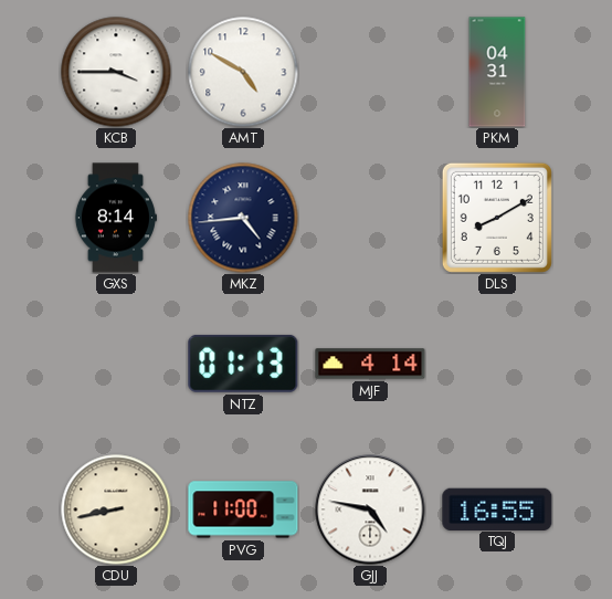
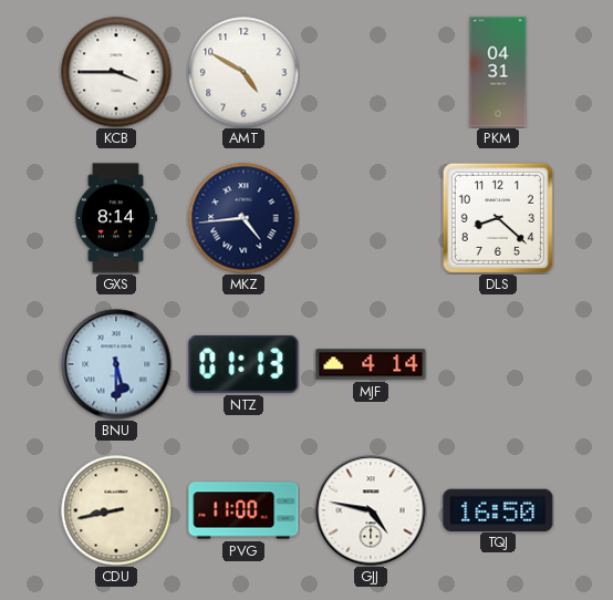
DLS: 8:10 -> 8:22 (498, 218)
BNU: none -> 5:30 (116, 364)
TQJ: 16:55 -> 16:50 (498, 509)
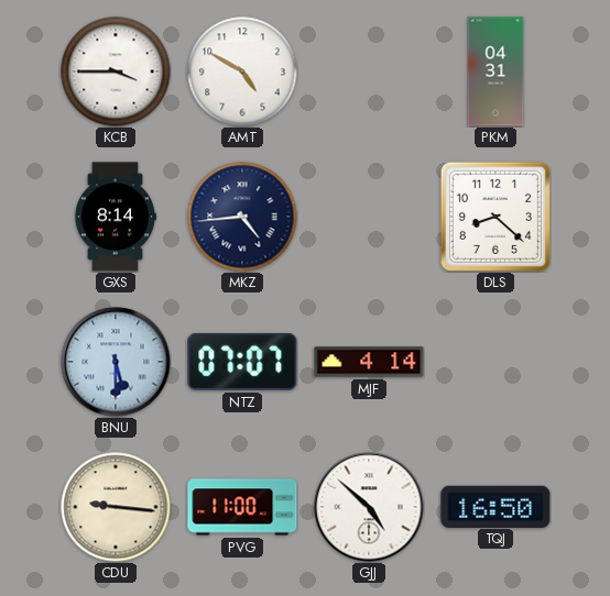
NTZ: 01:13 -> 07:07 (242, 362)
CDU: 8:43 -> 9:16 (116, 507)
GJJ: 4:47 -> 4:52 (369, 507)
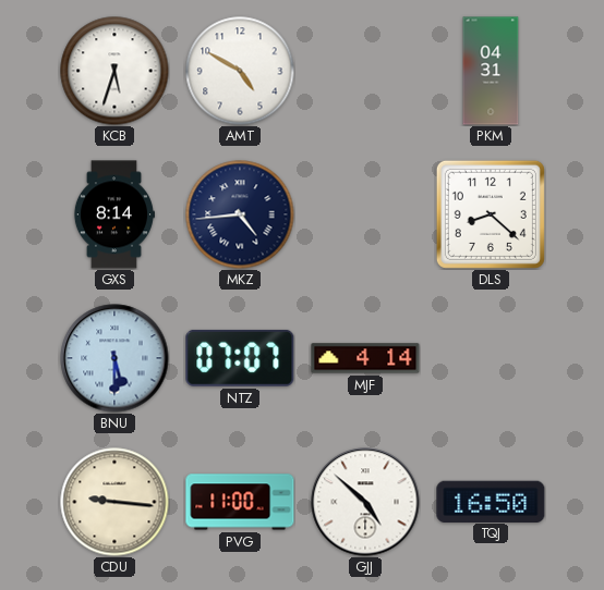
KCB: 3:45 -> 5:33 (114, 71)
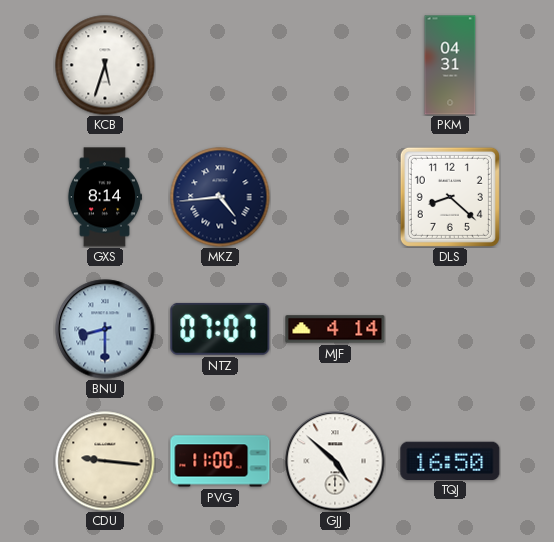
AMT: 4:50 -> none (240, 71)
BNU: 5:30 -> 8:30 (105, 329)
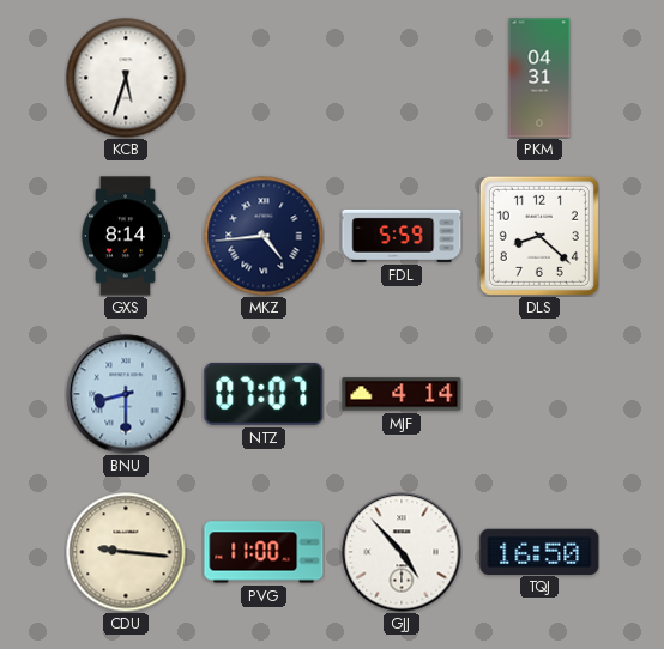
FDL: none -> 5:59 (402, 236)
GJJ: 4:52 -> 4:53 (402, 552)
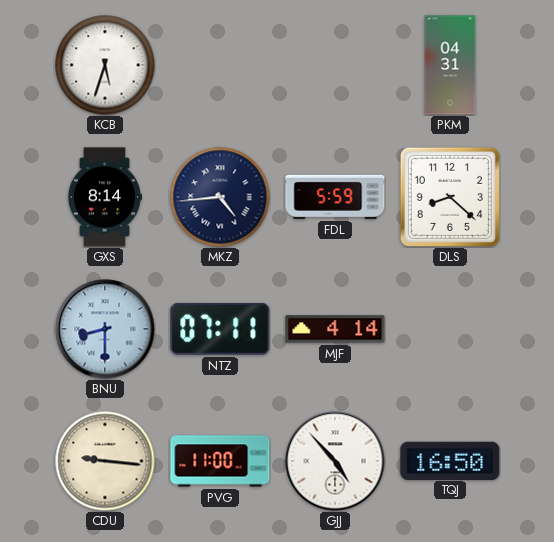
NTZ: 07:07 -> 07:11 (220, 329)
